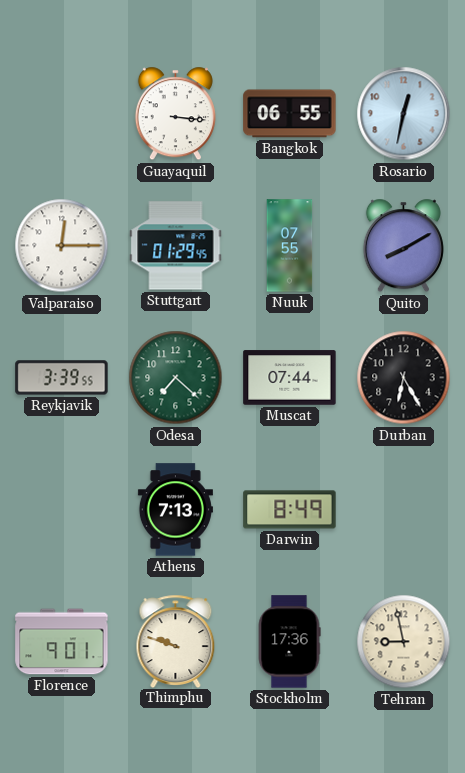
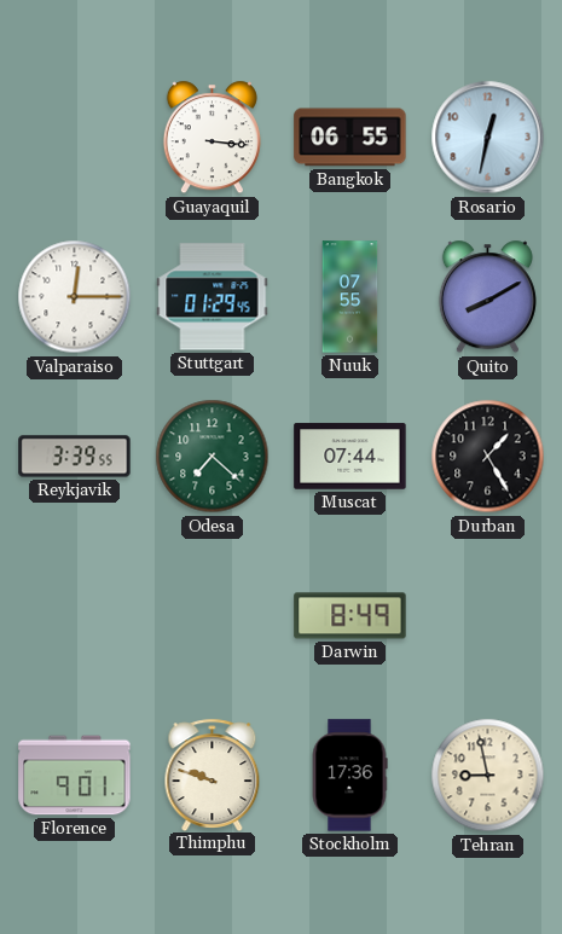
Durban: 6:25 -> 1:25 (488, 457)
Athens: 7:13 -> none (175, 510)
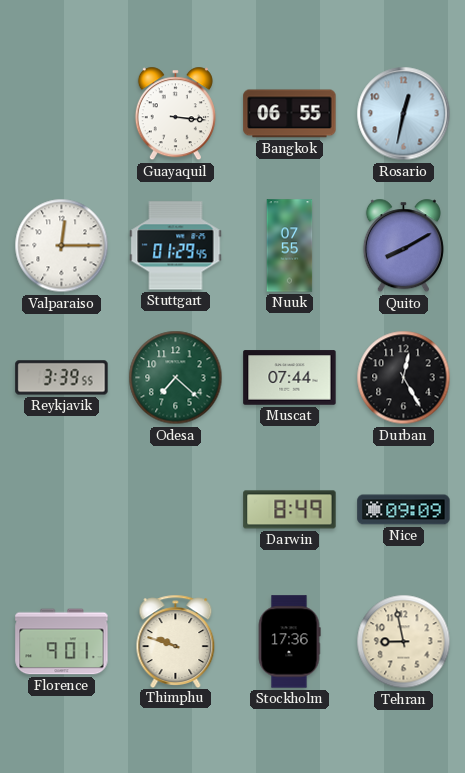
Durban: 1:25 -> 12:25 (404, 378)
Nice: none -> 09:09 (404, 510)
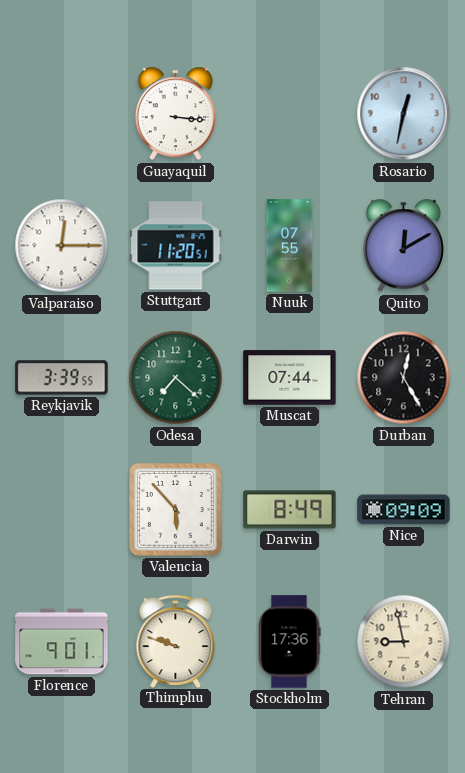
Bangkok: 06:55 -> none (290, 114)
Stuttgart: 01:29 -> 11:20 (176, 246)
Quito: 8:10 -> 12:10 (403, 246)
Valencia: none -> 5:53 (176, 510)
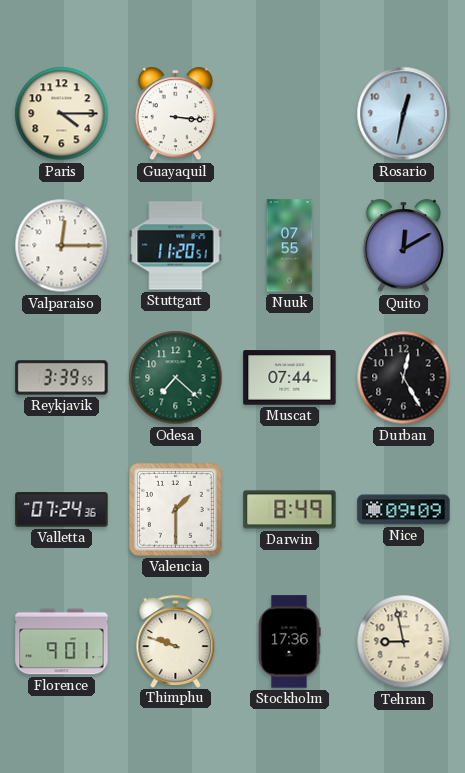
Paris: none -> 4:15 (62, 114)
Valletta: none -> 07:24 (62, 510)
Valencia: 5:53 -> 1:30 (176, 510)
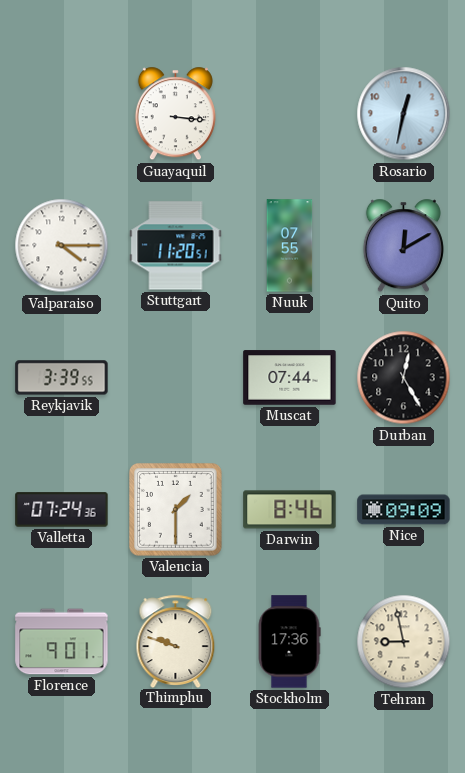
Paris: 4:15 -> none (62, 114)
Valparaiso: 12:15 -> 4:15 (62, 246)
Odesa: 7:22 -> none (176, 378)
Darwin: 8:49 -> 8:46 (290, 510)
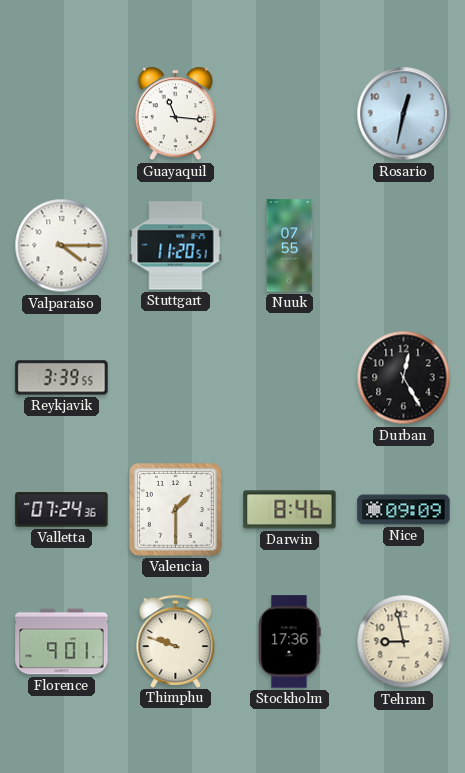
Guayaquil: 3:16 -> 11:16 (175, 114)
Quito: 12:10 -> none (403, 246)
Muscat: 07:44 -> none (290, 378)
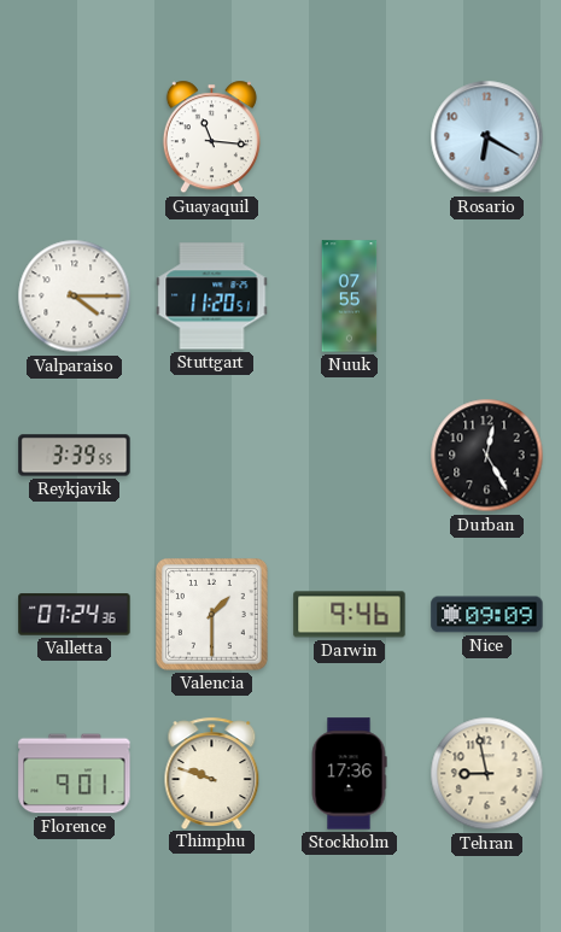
Rosario: 12:32 -> 6:20 (487, 137)
Darwin: 8:46 -> 9:46 (350, 615)
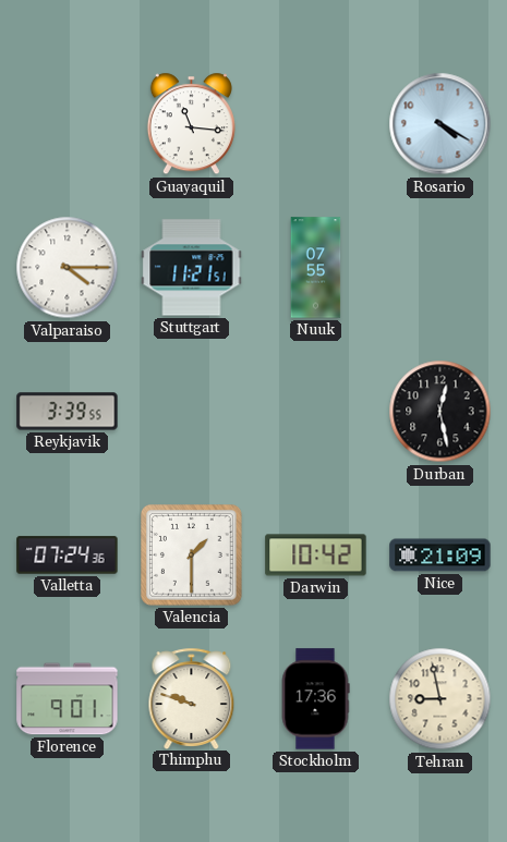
Rosario: 6:20 -> 4:20 (440, 124)
Stuttgart: 11:20 -> 11:21 (192, 268)
Durban: 12:25 -> 12:28 (440, 412)
Darwin: 9:46 -> 10:42 (316, 556)
Nice: 09:09 -> 21:09 (440, 556)
